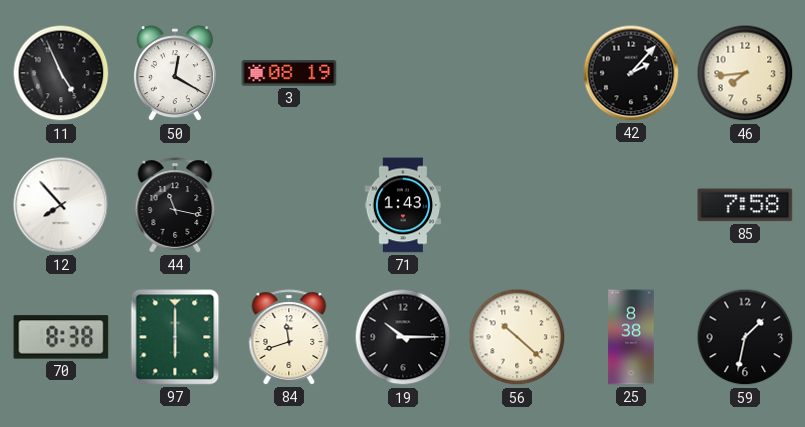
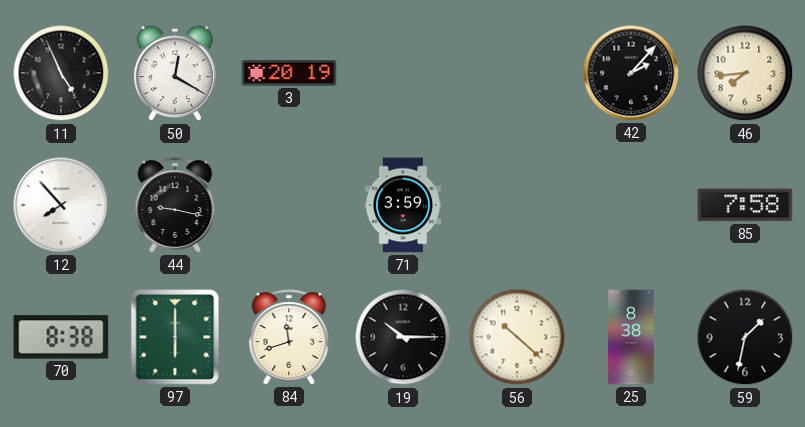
3: 08:19 -> 20:19 (289, 73)
44: 11:17 -> 9:17 (175, 205)
71: 1:43 -> 3:59 (403, 205)
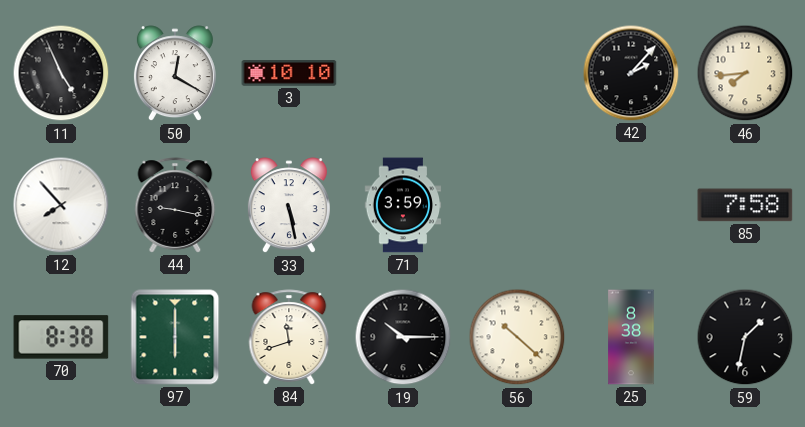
3: 20:19 -> 10:10 (289, 73)
33: none -> 5:28 (289, 206)
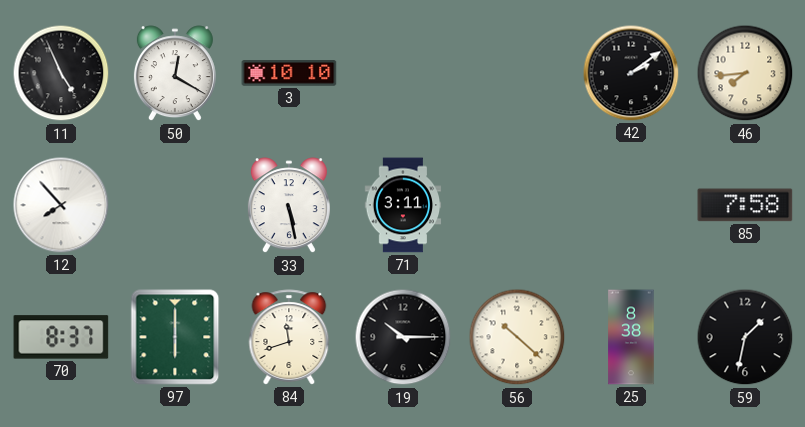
42: 2:07 -> 2:09 (631, 73)
44: 9:17 -> none (175, 205)
71: 3:59 -> 3:11 (403, 205)
70: 8:38 -> 8:37 (61, 337)
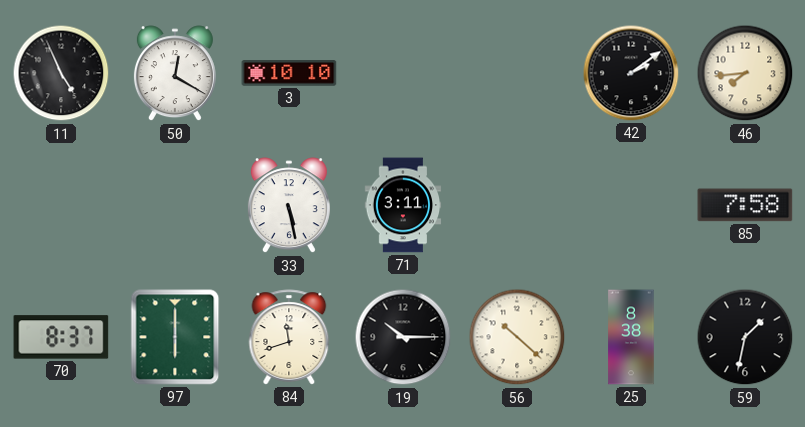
12: 7:53 -> none (61, 205)
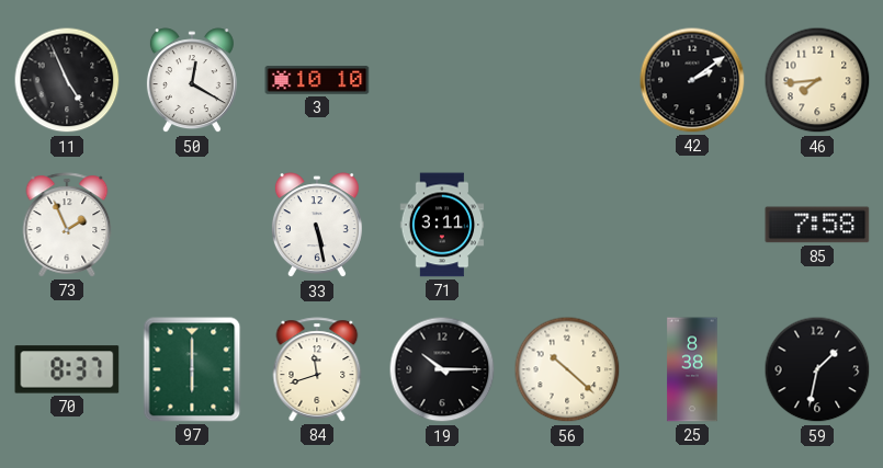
73: none -> 1:56 (67, 225)
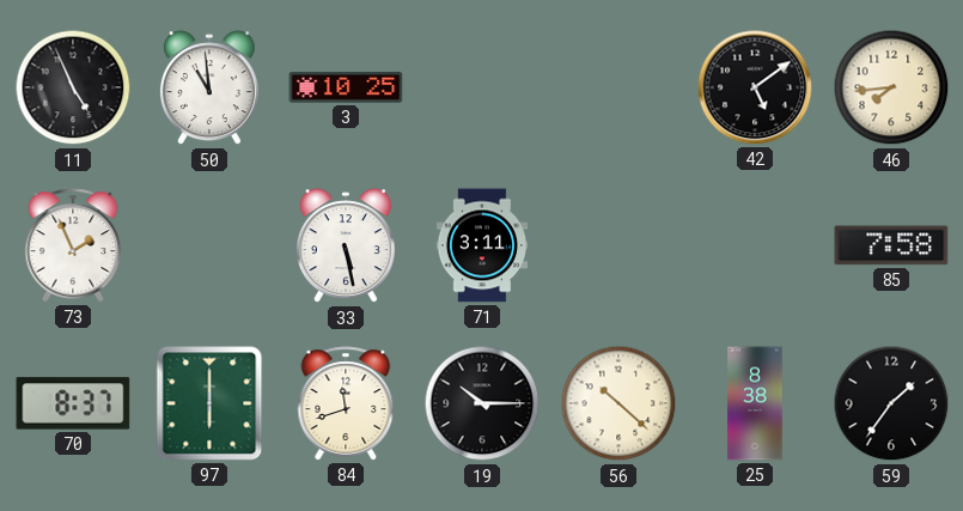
50: 12:20 -> 10:59 (209, 89)
3: 10:10 -> 10:25 (346, 87)
42: 2:09 -> 5:09 (755, 87)
59: 1:32 -> 1:36 (891, 403)
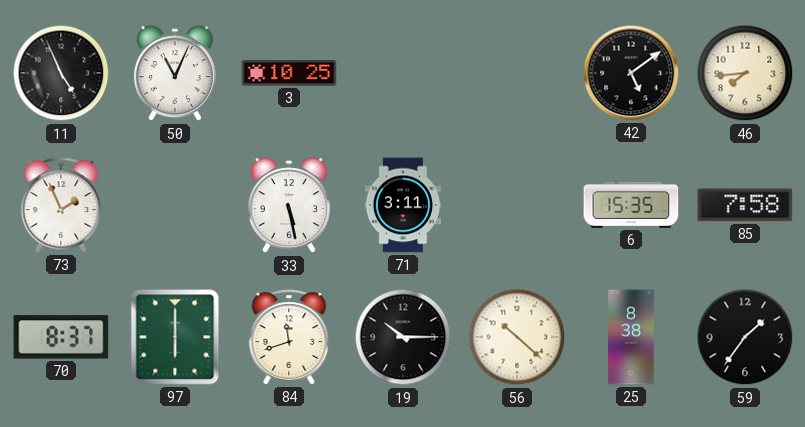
50: 10:59 -> 11:04 (175, 74)
6: none -> 15:35 (631, 205)
